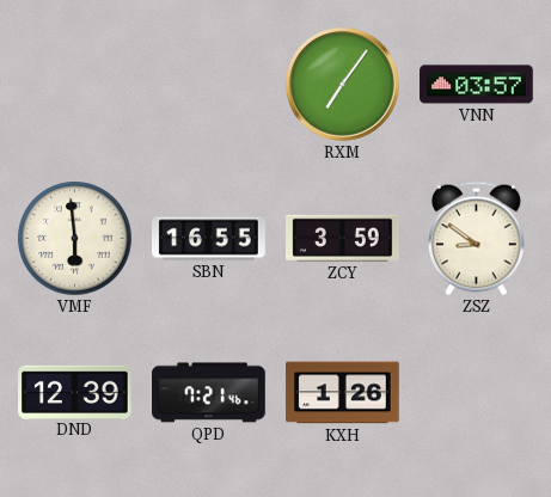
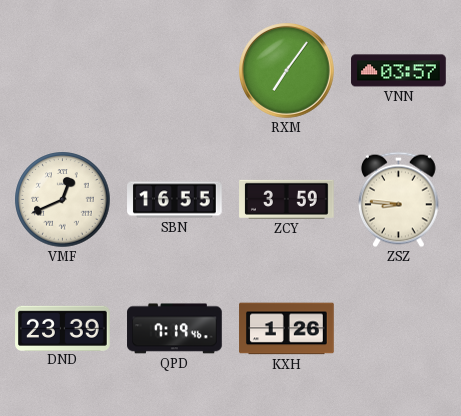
VMF: 5:59 -> 12:41 (63, 200)
ZSZ: 8:51 -> 8:46 (399, 200)
DND: 12:39 -> 23:39 (63, 328)
QPD: 7:21 -> 7:19 (175, 329)
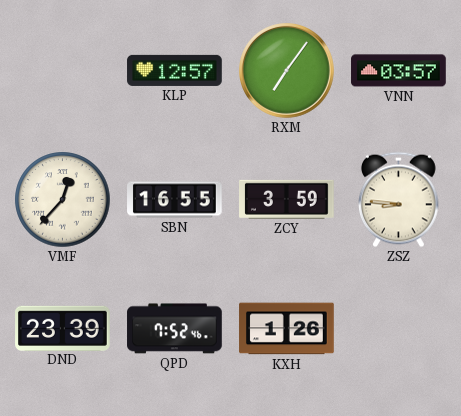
KLP: none -> 12:57 (175, 70)
VMF: 12:41 -> 12:37 (63, 200)
QPD: 7:19 -> 7:52 (175, 329)
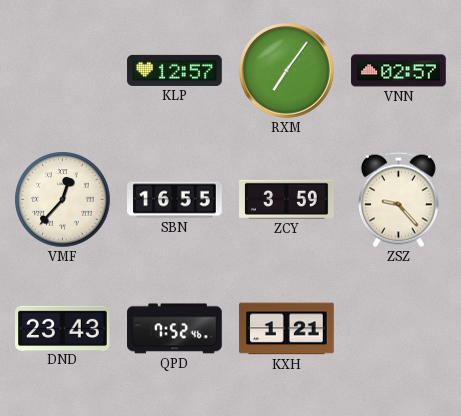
VNN: 03:57 -> 02:57 (399, 71)
ZSZ: 8:46 -> 9:23 (399, 200)
DND: 23:39 -> 23:43 (63, 328)
KXH: 1:26 -> 1:21 (287, 329)
